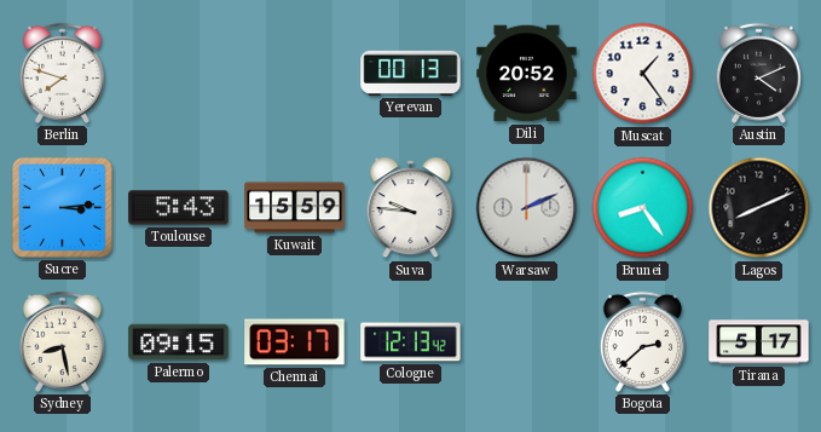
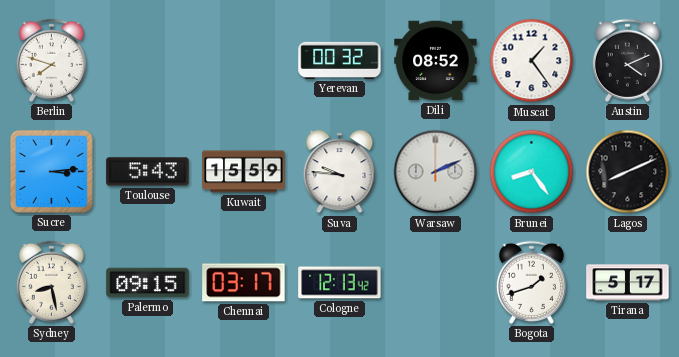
Yerevan: 00:13 -> 00:32 (340, 60)
Dili: 20:52 -> 08:52 (436, 61)
Bogota: 2:38 -> 1:42 (531, 282)
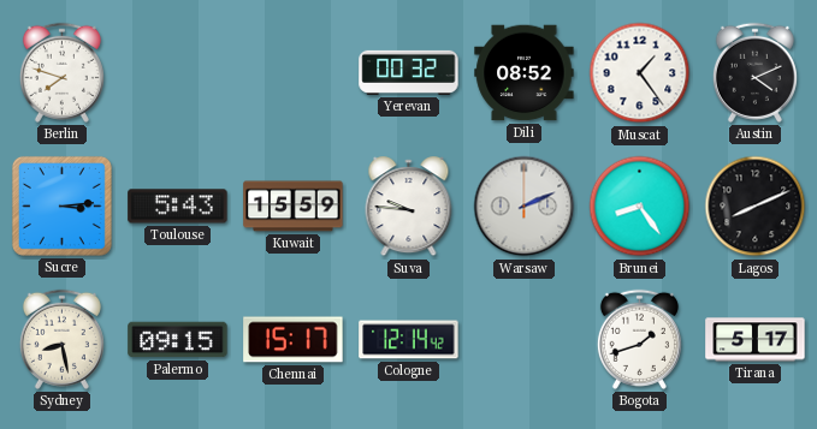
Chennai: 03:17 -> 15:17 (294, 340)
Cologne: 12:13 -> 12:14 (409, 340)
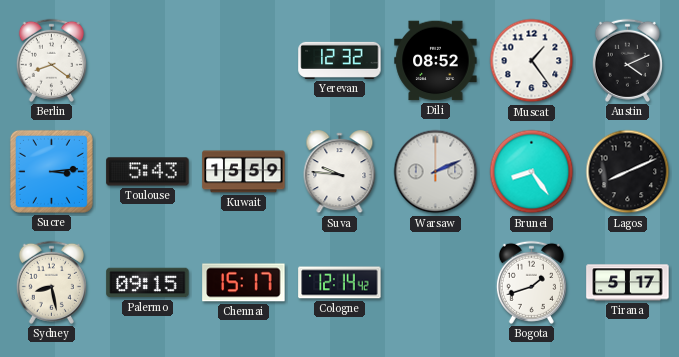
Berlin: 7:48 -> 8:21 (51, 60)
Yerevan: 00:32 -> 12:32 (340, 60)
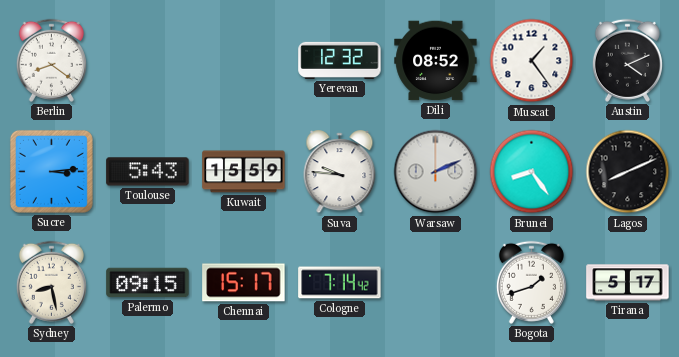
Cologne: 12:14 -> 7:14 (340, 283)
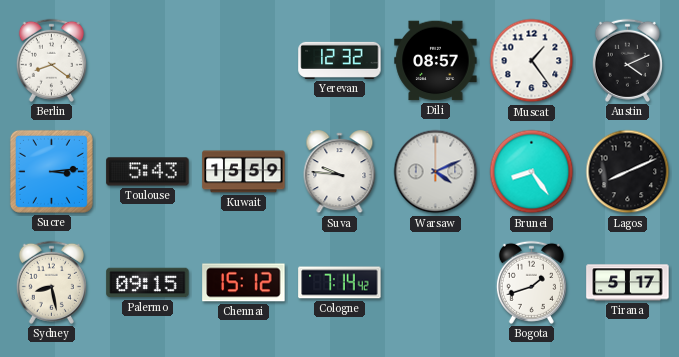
Dili: 08:52 -> 08:57 (436, 61)
Warsaw: 2:11 -> 4:11 (436, 172)
Chennai: 15:17 -> 15:12 (244, 283)
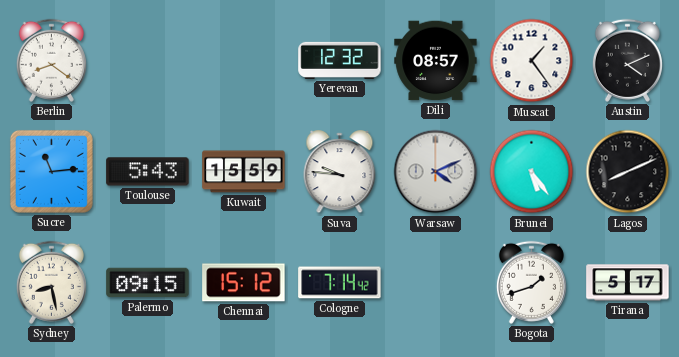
Sucre: 3:14 -> 11:14 (51, 171)
Brunei: 8:24 -> 5:24 (532, 172)
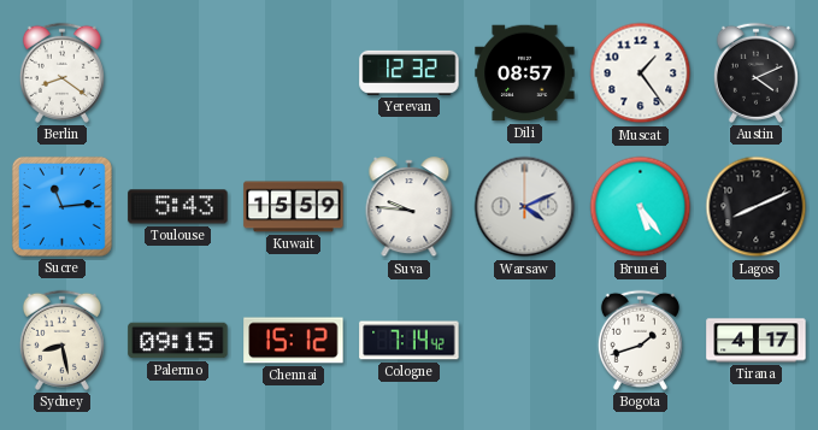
Tirana: 5:17 -> 4:17 (757, 341)
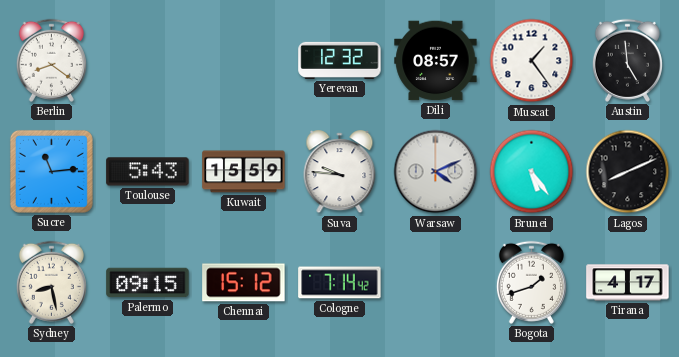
Austin: 4:11 -> 4:59 (627, 60)
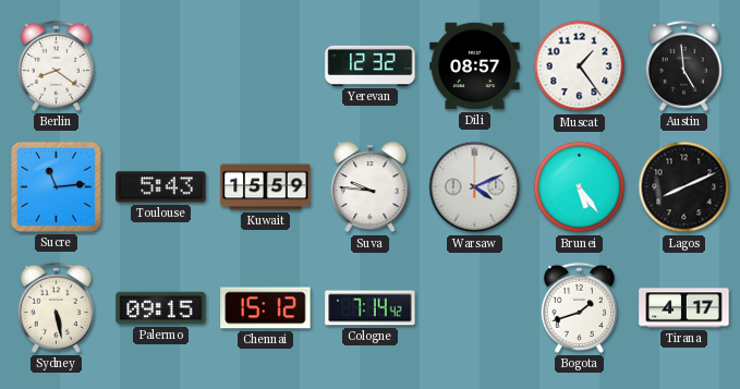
Sydney: 8:28 -> 5:28 (56, 307)
